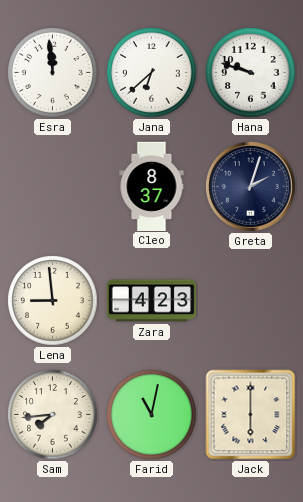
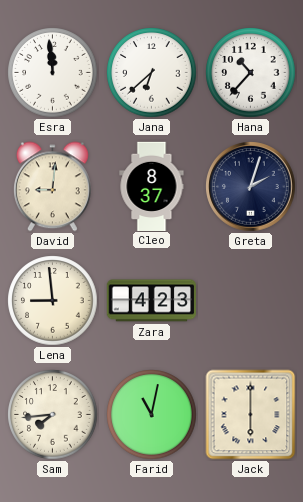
Hana: 9:48 -> 10:37 (251, 73)
David: none -> 9:01 (52, 187)
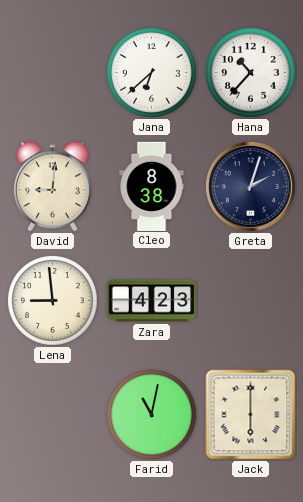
Esra: 11:59 -> none (53, 73)
Cleo: 8:37 -> 8:38 (152, 186)
Sam: 7:44 -> none (53, 415)
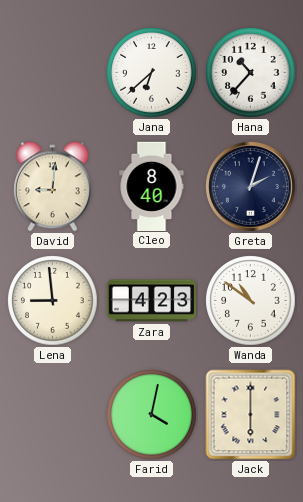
Cleo: 8:38 -> 8:40 (152, 186)
Wanda: none -> 10:51 (251, 301)
Farid: 11:02 -> 4:02 (152, 415)
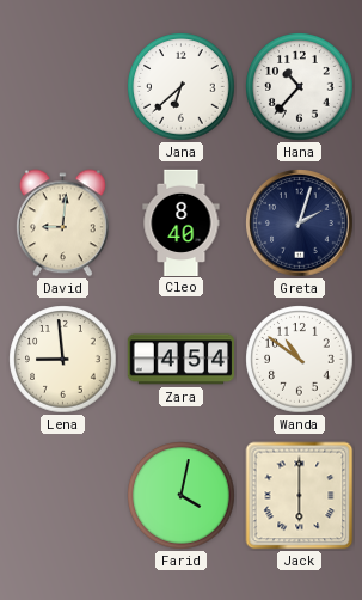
Zara: 4:23 -> 4:54 (180, 360)
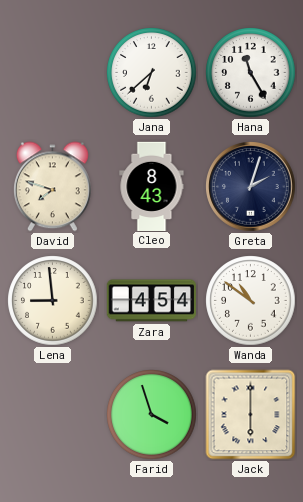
Hana: 10:37 -> 11:25 (251, 73)
David: 9:01 -> 7:48 (52, 187)
Cleo: 8:40 -> 8:43 (152, 186)
Farid: 4:02 -> 3:57 (152, 415)
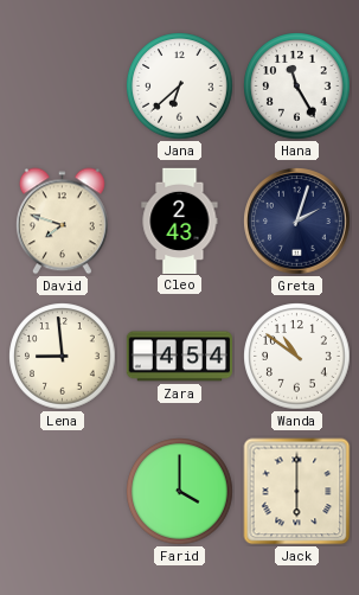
Cleo: 8:43 -> 2:43 (180, 220)
Farid: 3:57 -> 4:00 (180, 492)
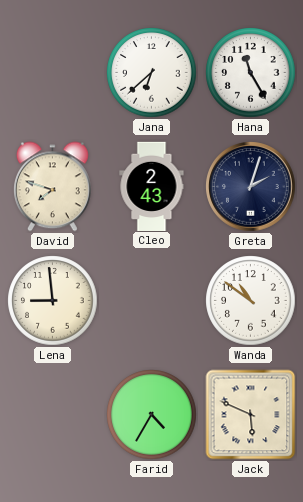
Zara: 4:54 -> none (179, 357)
Farid: 4:00 -> 4:35 (152, 415)
Jack: 6:00 -> 5:49 (251, 415)
